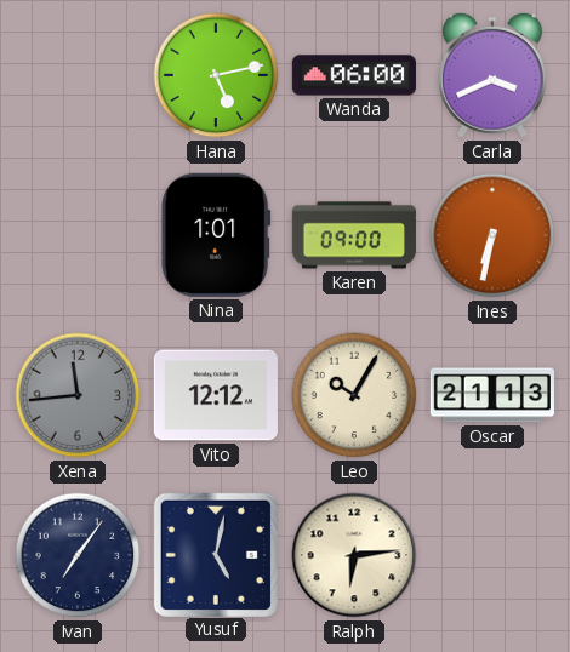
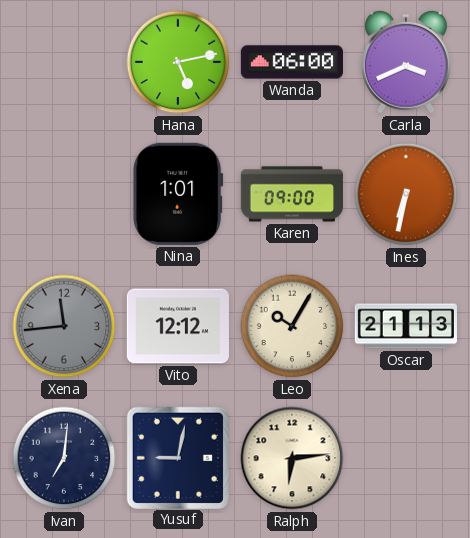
Ivan: 7:06 -> 7:01 (64, 458)
Yusuf: 5:02 -> 9:02 (177, 457)
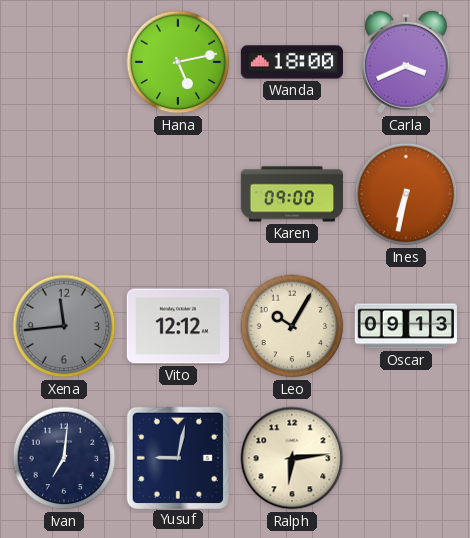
Wanda: 06:00 -> 18:00 (292, 62)
Nina: 1:01 -> none (178, 194)
Oscar: 21:13 -> 09:13 (406, 326)
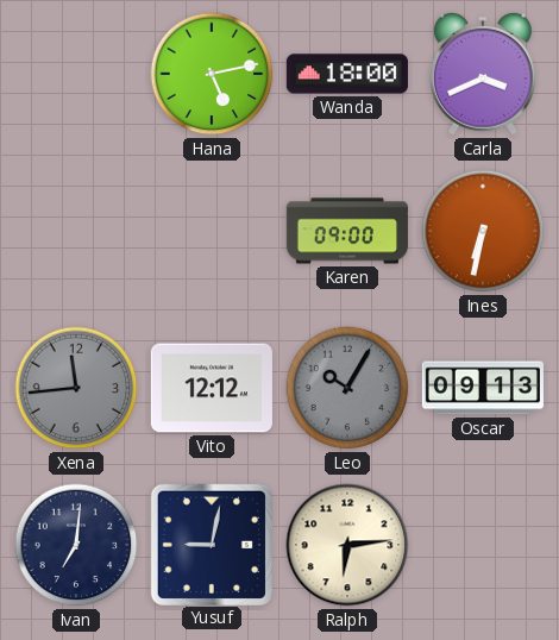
Leo dial: cream -> grey (347, 388)
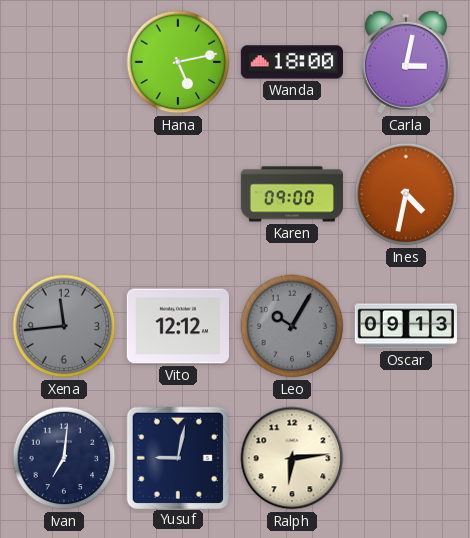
Carla: 3:41 -> 3:02 (406, 62)
Ines: 6:32 -> 4:32 (406, 194)
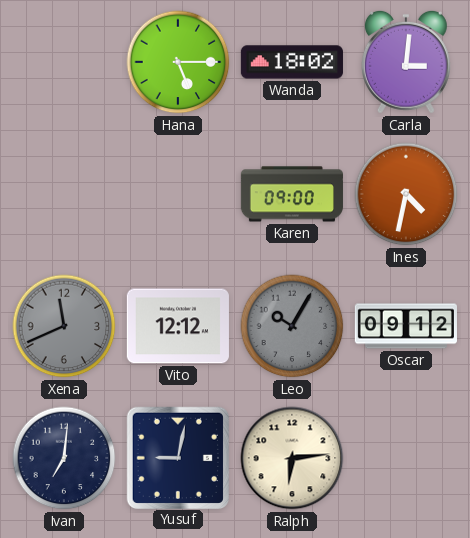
Hana: 5:13 -> 5:15 (178, 62)
Wanda: 18:00 -> 18:02 (292, 62)
Carla: 3:02 -> 3:01 (406, 62)
Xena: 11:44 -> 11:41 (64, 326)
Oscar: 09:13 -> 09:12 (406, 326)
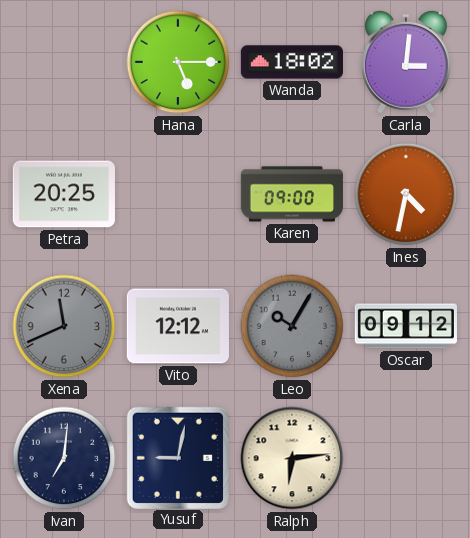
Petra: none -> 20:25 (64, 194)
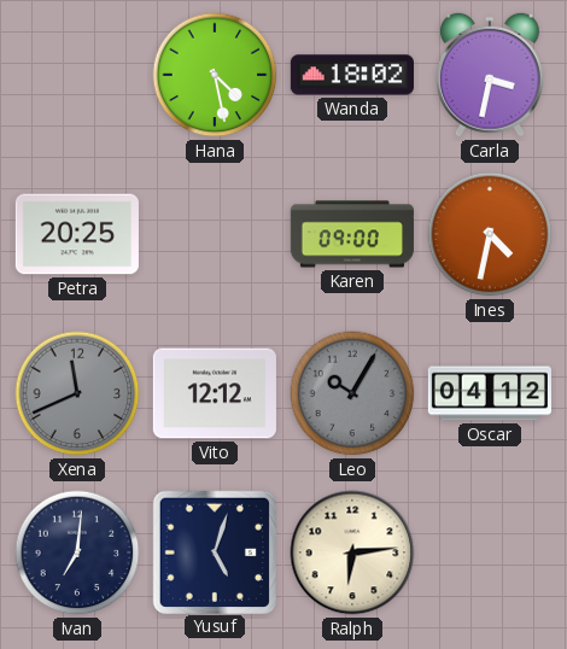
Hana: 5:15 -> 4:28 (215, 75)
Carla: 3:01 -> 3:32 (490, 75)
Oscar: 09:12 -> 04:12 (490, 393)
Yusuf: 9:02 -> 5:03 (214, 551)
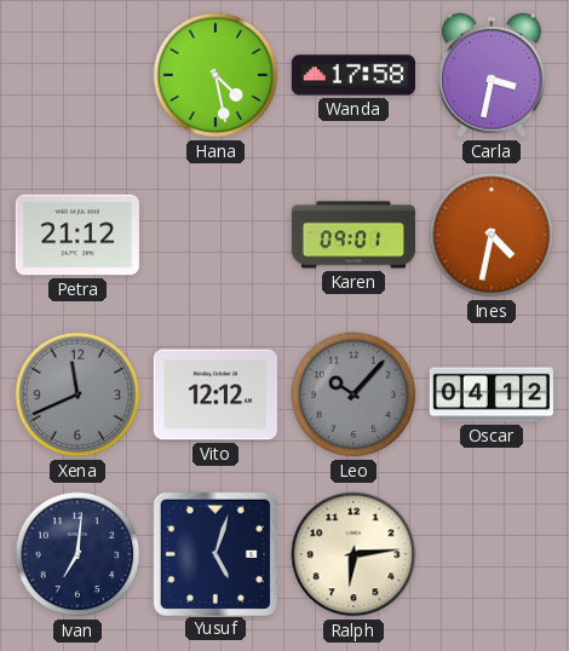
Wanda: 18:02 -> 17:58 (354, 75)
Petra: 20:25 -> 21:12 (77, 235)
Karen: 09:00 -> 09:01 (354, 235)
Leo: 10:05 -> 10:07 (354, 394)
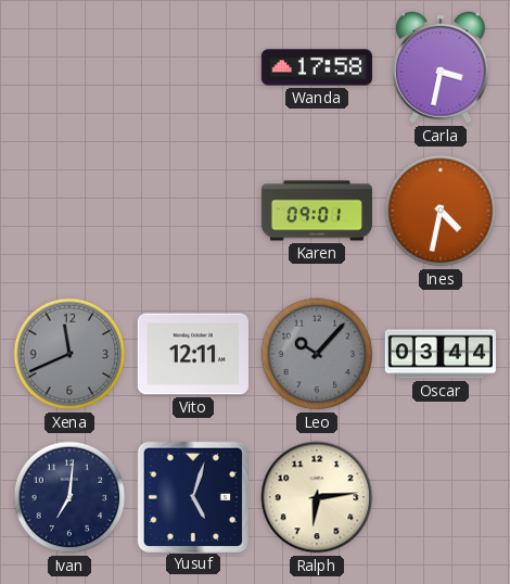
Hana: 4:28 -> none (215, 75)
Petra: 21:12 -> none (77, 235)
Vito: 12:12 -> 12:11 (193, 354)
Oscar: 04:12 -> 03:44 (441, 354)
